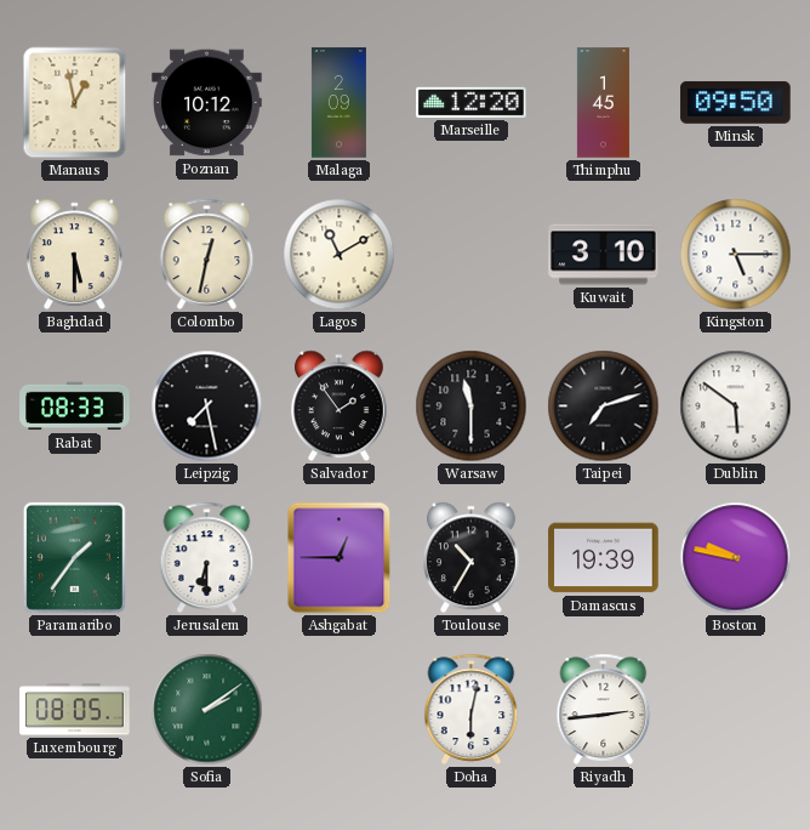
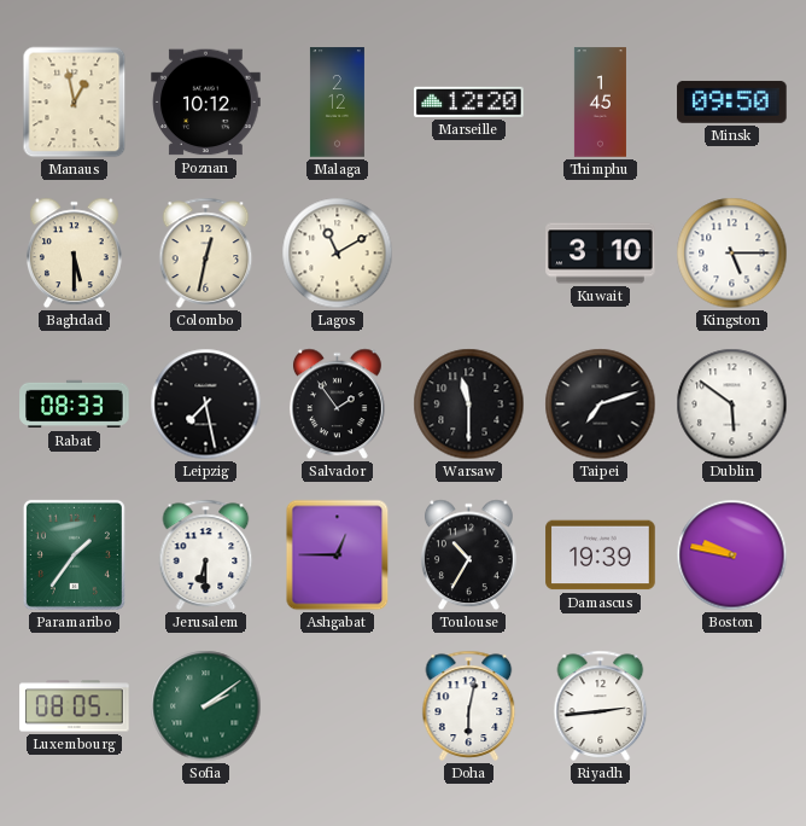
Malaga: 2:09 -> 2:12 (337, 103)
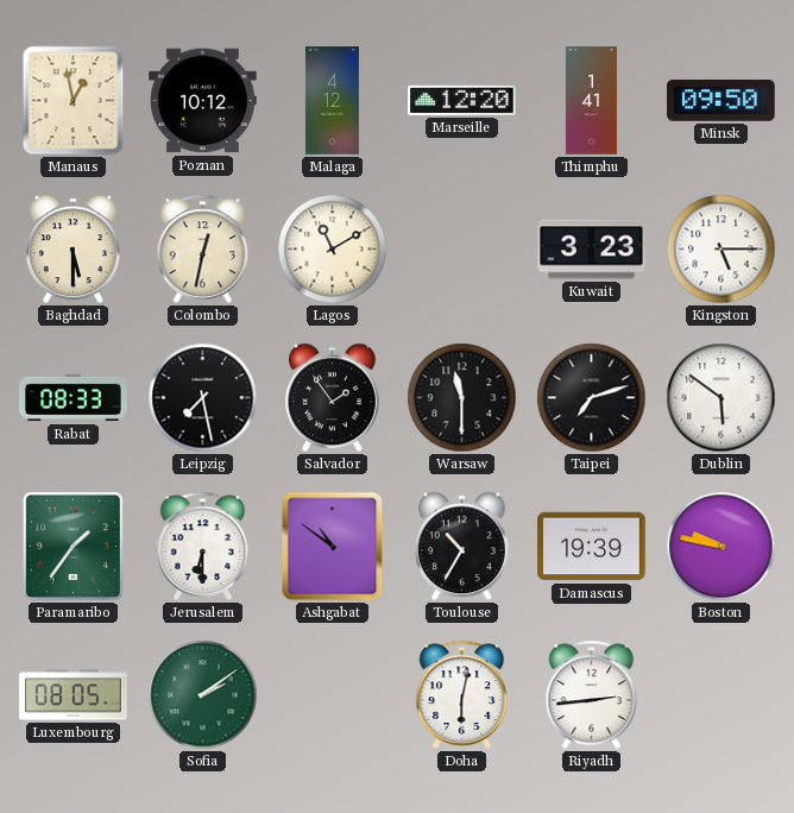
Malaga: 2:12 -> 4:12 (332, 101)
Thimphu: 1:45 -> 1:41 (591, 101)
Kuwait: 3:10 -> 3:23 (592, 250)
Ashgabat: 12:45 -> 10:51 (333, 547)
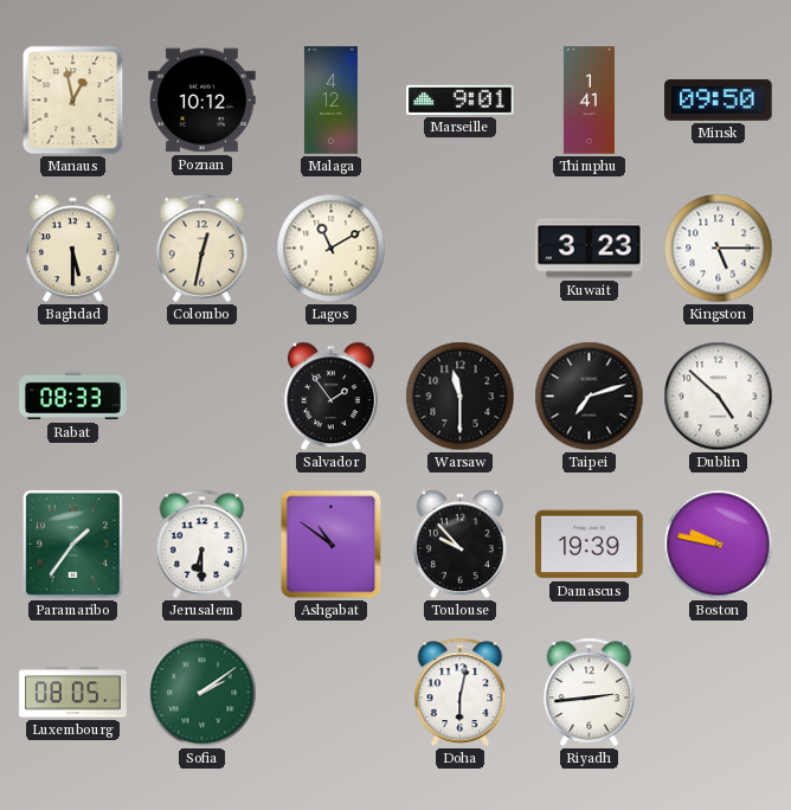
Marseille: 12:20 -> 9:01 (461, 99)
Leipzig: 7:28 -> none (203, 398)
Dublin: 5:51 -> 4:52 (719, 397)
Toulouse: 10:35 -> 9:53 (459, 545)
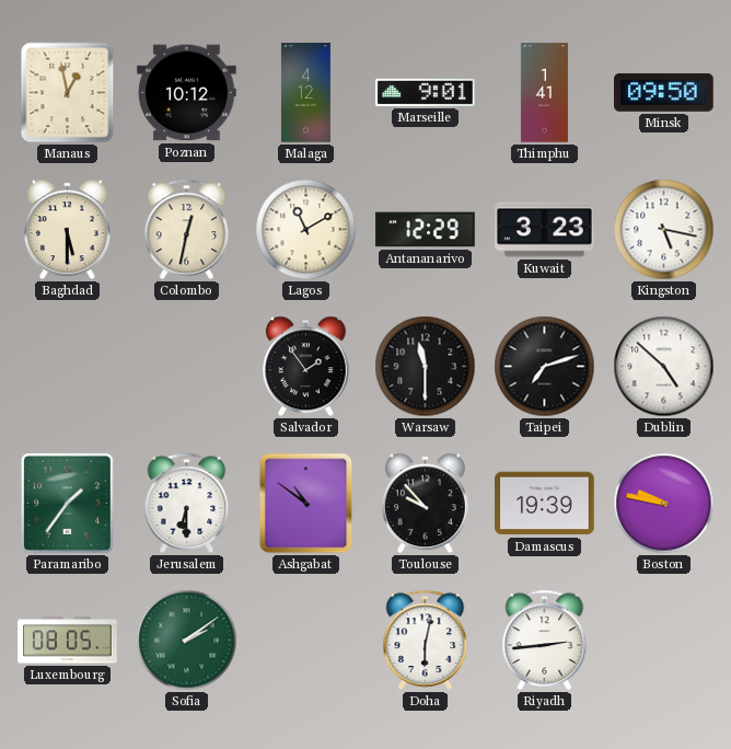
Antananarivo: none -> 12:29 (426, 230)
Kingston: 5:15 -> 5:17 (664, 230)
Rabat: 08:33 -> none (73, 397)
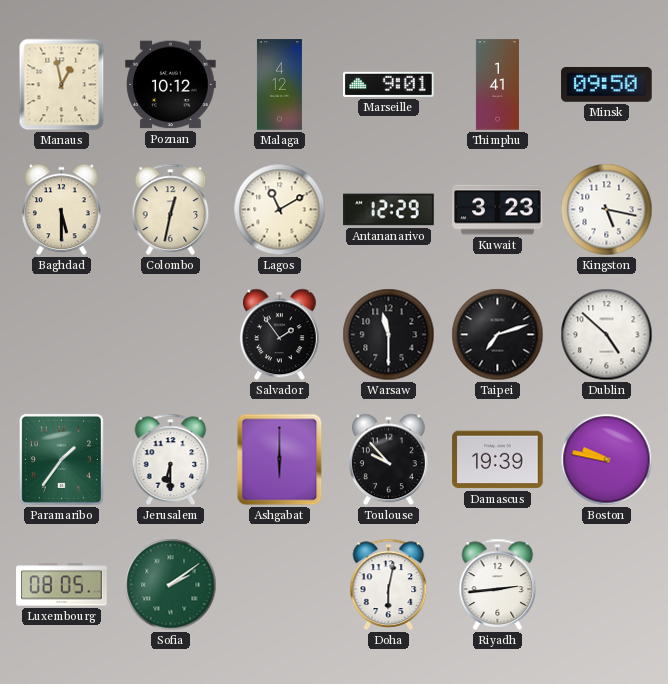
Ashgabat: 10:51 -> 6:00 (280, 460)
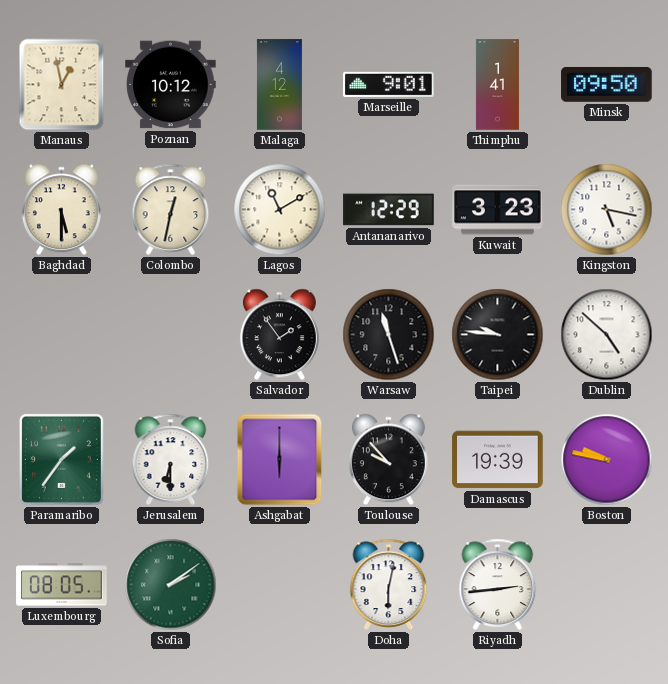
Warsaw: 11:30 -> 11:27 (389, 335)
Taipei: 7:12 -> 9:46 (498, 335)
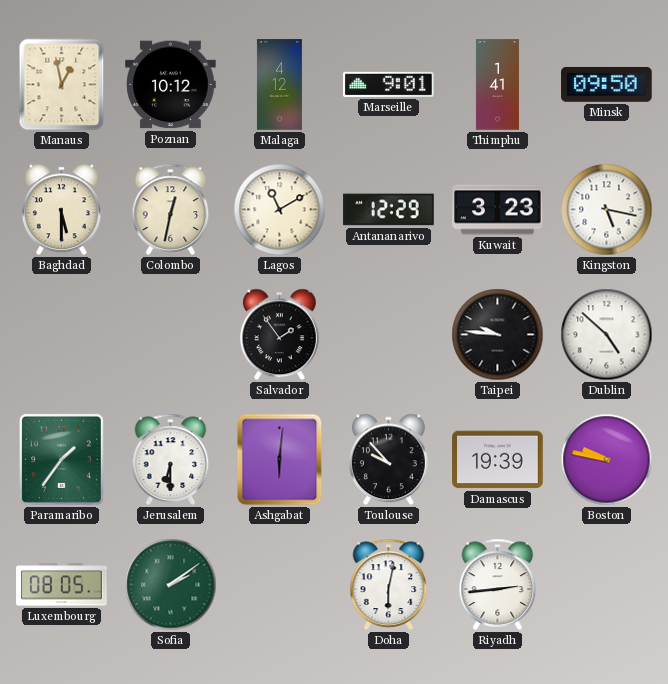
Warsaw: 11:27 -> none (389, 335)
Ashgabat: 6:00 -> 6:01 (280, 460)
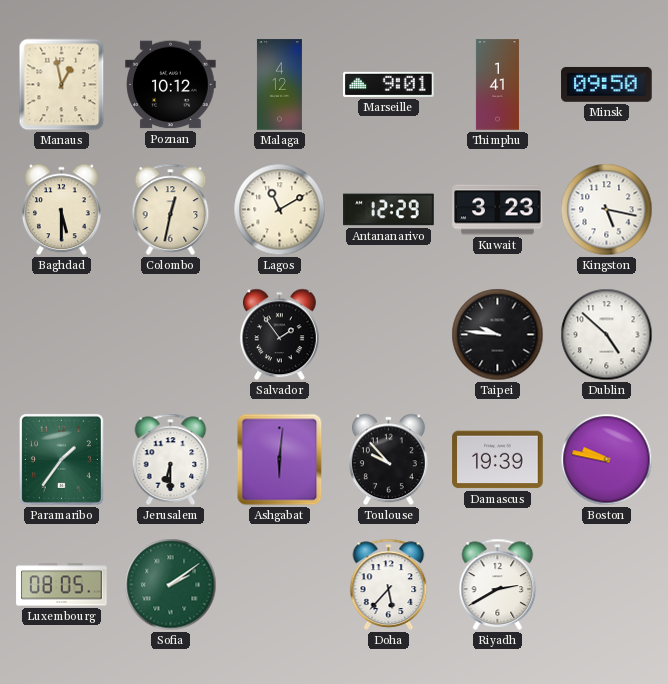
Doha: 6:02 -> 5:37 (389, 584)
Riyadh: 2:44 -> 2:40 (498, 584)
